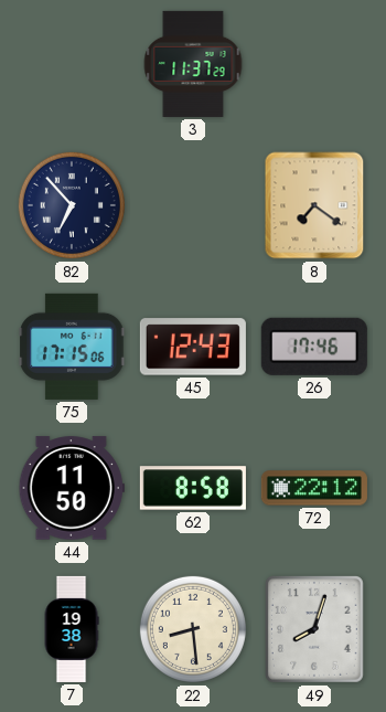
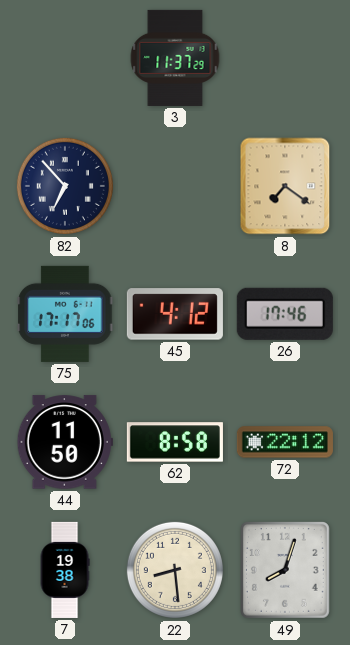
75: 17:15 -> 17:17 (65, 314)
45: 12:43 -> 4:12 (175, 314)
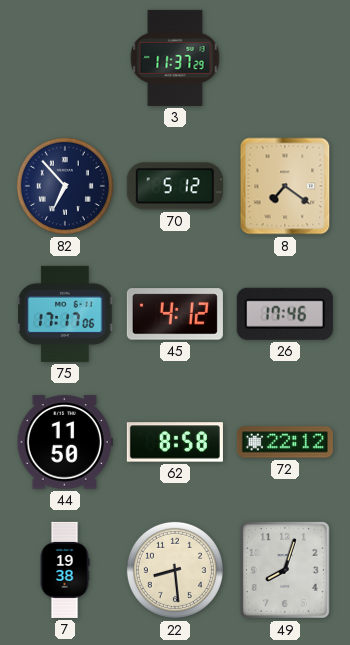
70: none -> 5:12 (175, 186)
